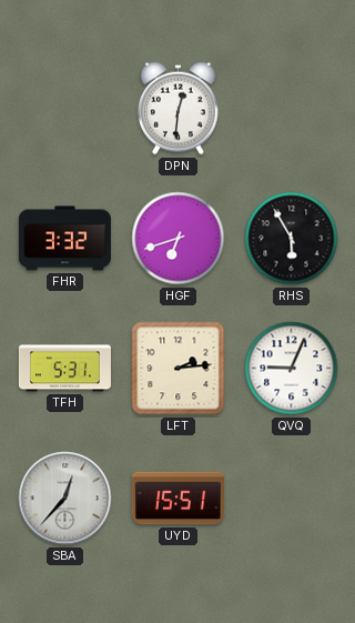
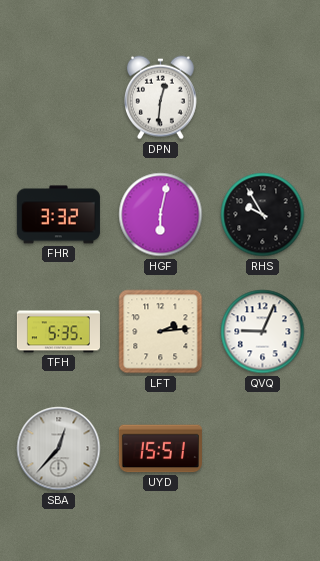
HGF: 6:42 -> 6:02 (161, 215)
RHS: 5:55 -> 9:55 (263, 215)
TFH: 5:31 -> 5:35 (58, 332)
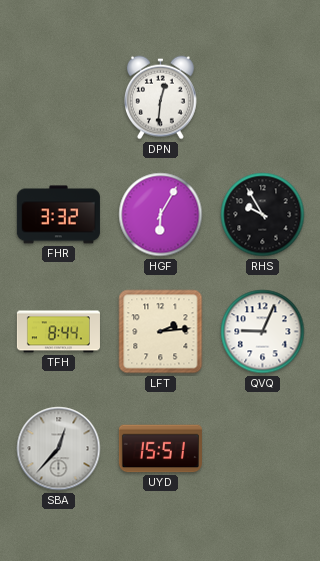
HGF: 6:02 -> 6:05 (161, 215)
TFH: 5:35 -> 8:44 (58, 332)
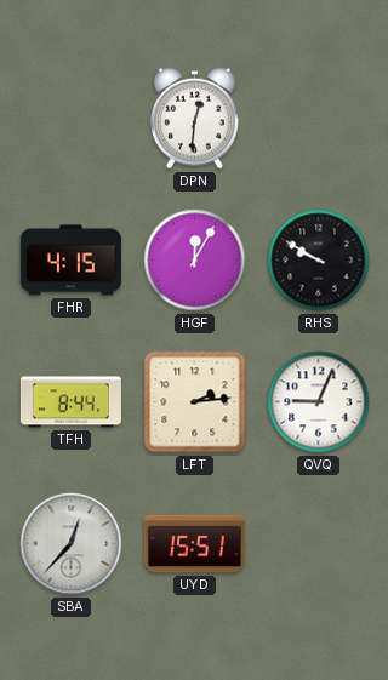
FHR: 3:32 -> 4:15 (70, 261)
HGF: 6:05 -> 12:05 (195, 261)
RHS: 9:55 -> 9:50 (319, 261)
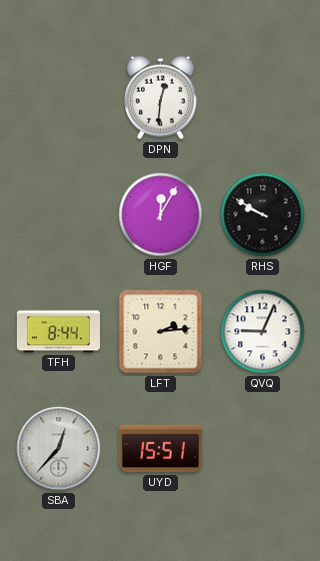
FHR: 4:15 -> none (70, 261)
